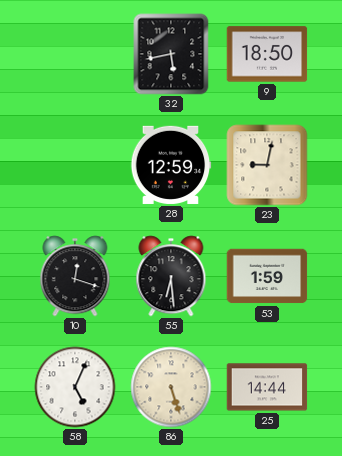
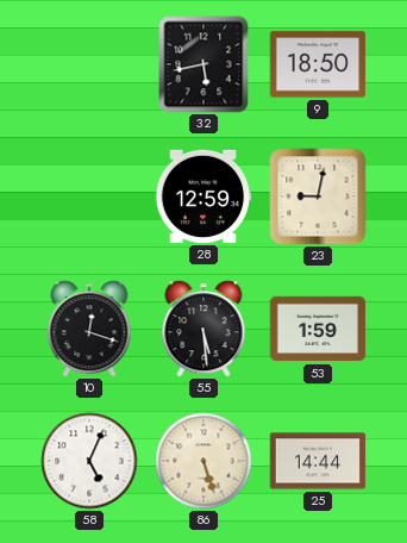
55: 6:29 -> 5:29 (203, 329)
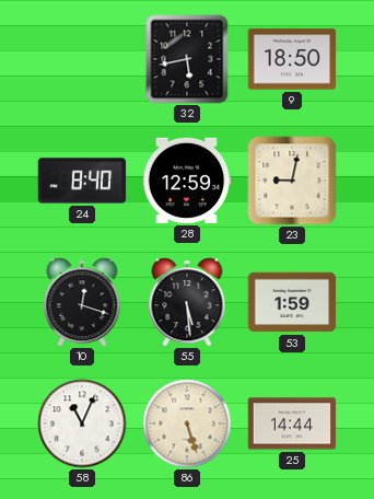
24: none -> 8:40 (82, 181)
58: 5:04 -> 11:04 (82, 423)
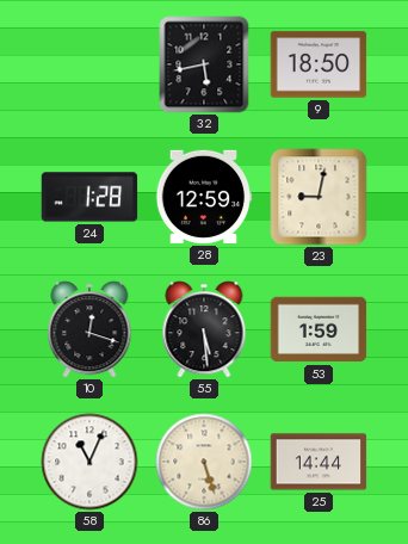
24: 8:40 -> 1:28 (89, 197)
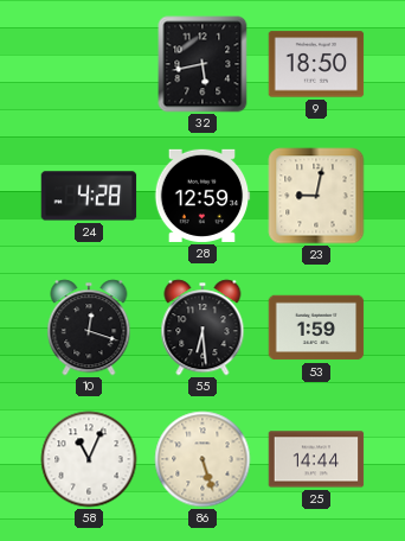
24: 1:28 -> 4:28 (89, 196)
55: 5:29 -> 6:29 (202, 327)
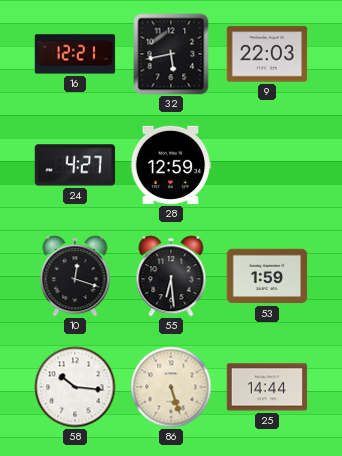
16: none -> 12:21 (75, 54)
9: 18:50 -> 22:03 (267, 54)
24: 4:28 -> 4:27 (75, 165)
23: 9:02 -> none (316, 196)
58: 11:04 -> 10:16 (75, 387)
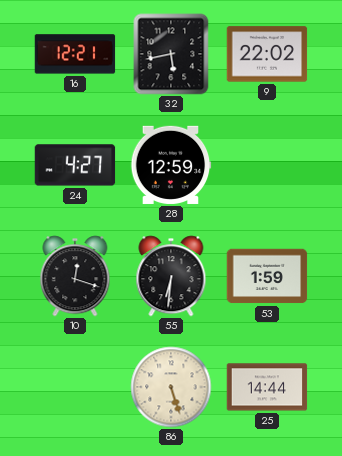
9: 22:03 -> 22:02 (267, 54)
55: 6:29 -> 6:31 (171, 276)
58: 10:16 -> none (75, 387)
